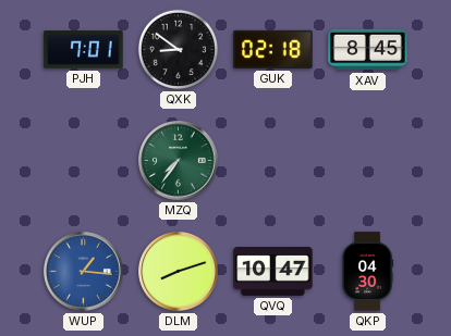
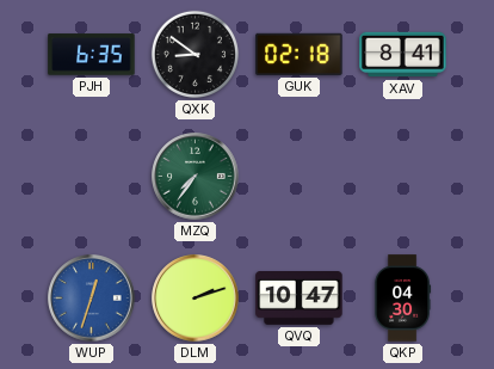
PJH: 7:01 -> 6:35 (92, 55)
XAV: 8:45 -> 8:41 (403, 55)
WUP: 1:16 -> 12:33 (92, 299)
DLM: 8:12 -> 2:12 (196, 299)
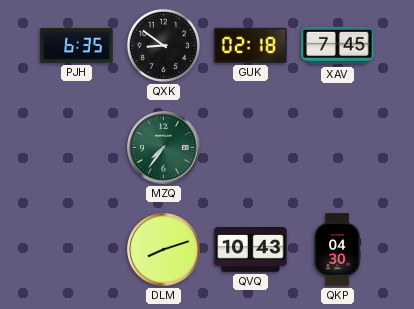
XAV: 8:41 -> 7:45 (338, 46)
WUP: 12:33 -> none (92, 299)
DLM: 2:12 -> 8:12 (164, 250)
QVQ: 10:47 -> 10:43 (251, 250)
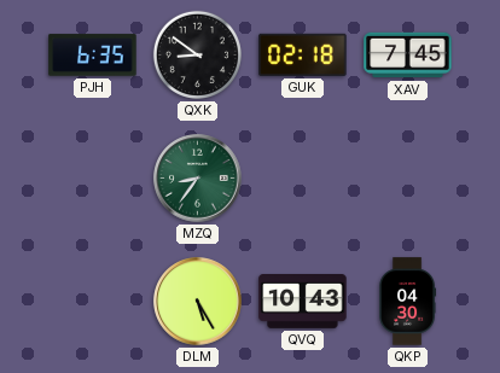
MZQ: 7:36 -> 8:36 (198, 179)
DLM: 8:12 -> 5:25 (198, 302)
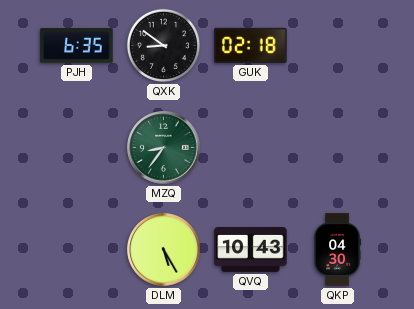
XAV: 7:45 -> none (408, 56)
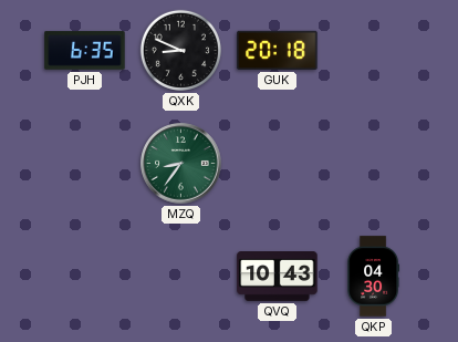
QXK: 8:51 -> 8:49 (180, 50)
GUK: 02:18 -> 20:18 (278, 50)
DLM: 5:25 -> none (164, 250)
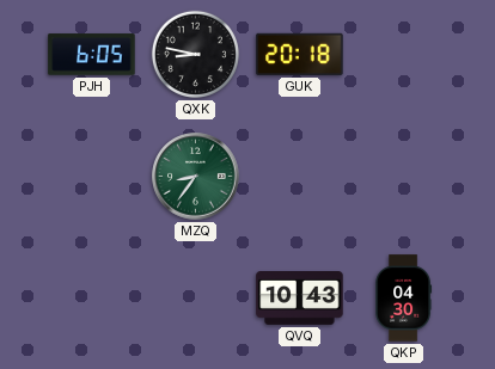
PJH: 6:35 -> 6:05 (92, 55)
QXK: 8:49 -> 8:47 (195, 54)
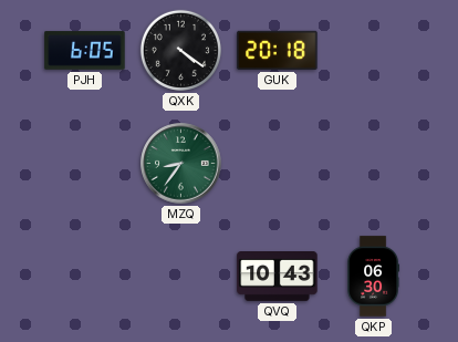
QXK: 8:47 -> 4:21 (180, 50)
QKP: 04:30 -> 06:30 (374, 277)
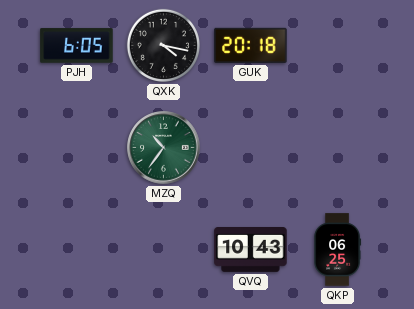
QXK: 4:21 -> 4:17 (163, 45)
MZQ: 8:36 -> 10:36 (164, 148)
QKP: 06:30 -> 06:25 (338, 250)
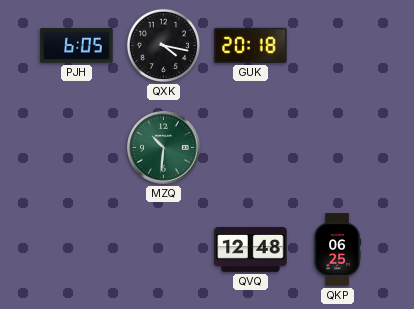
MZQ: 10:36 -> 10:31 (164, 148)
QVQ: 10:43 -> 12:48 (251, 250)
